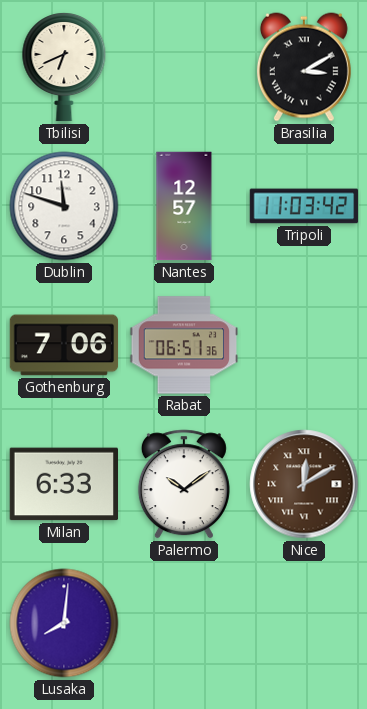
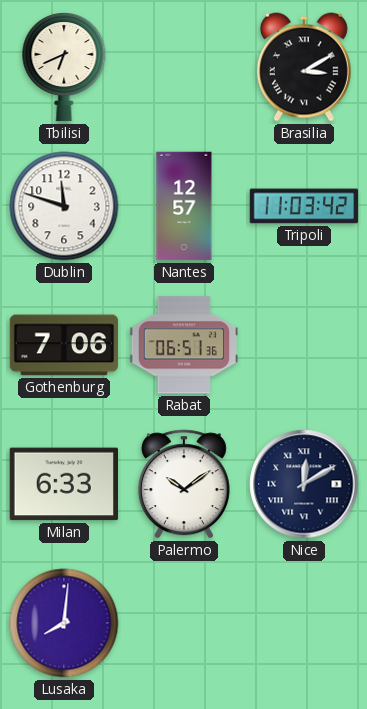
Nice dial: brown -> navy (304, 484)
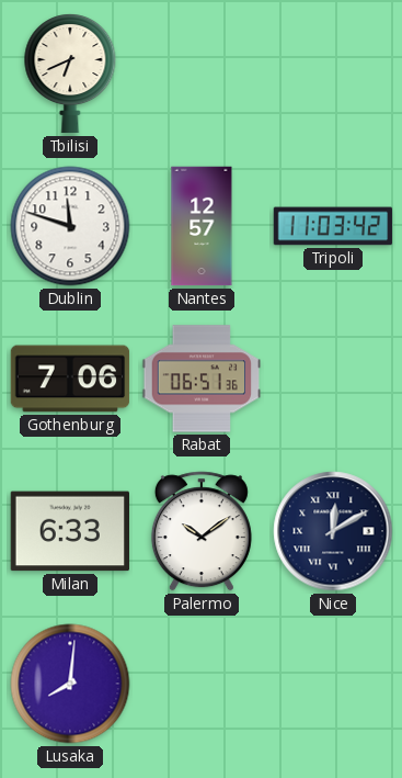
Brasilia: 3:10 -> none (304, 67)
